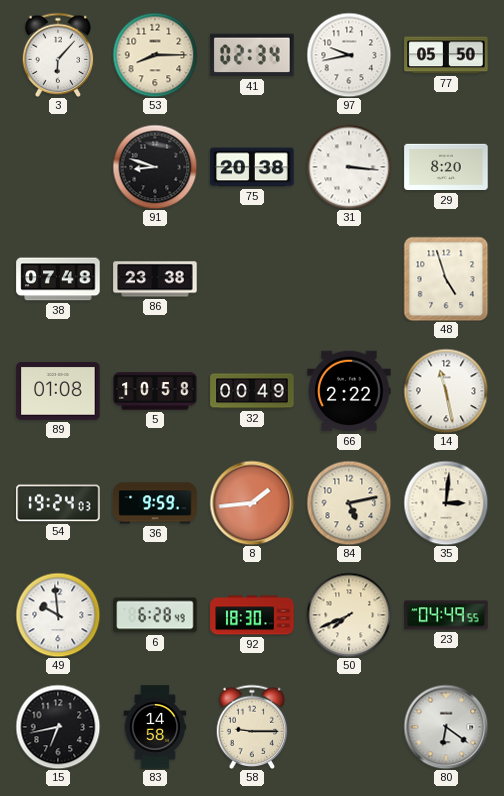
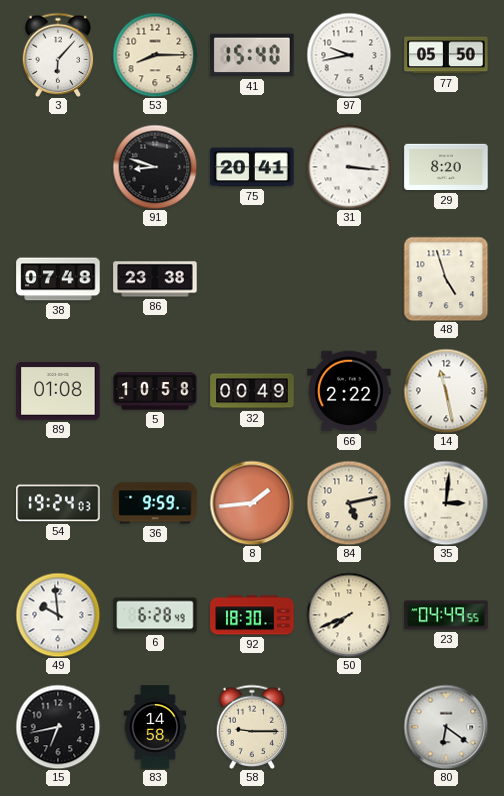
41: 02:34 -> 15:40 (252, 55)
75: 20:38 -> 20:41 (252, 167)
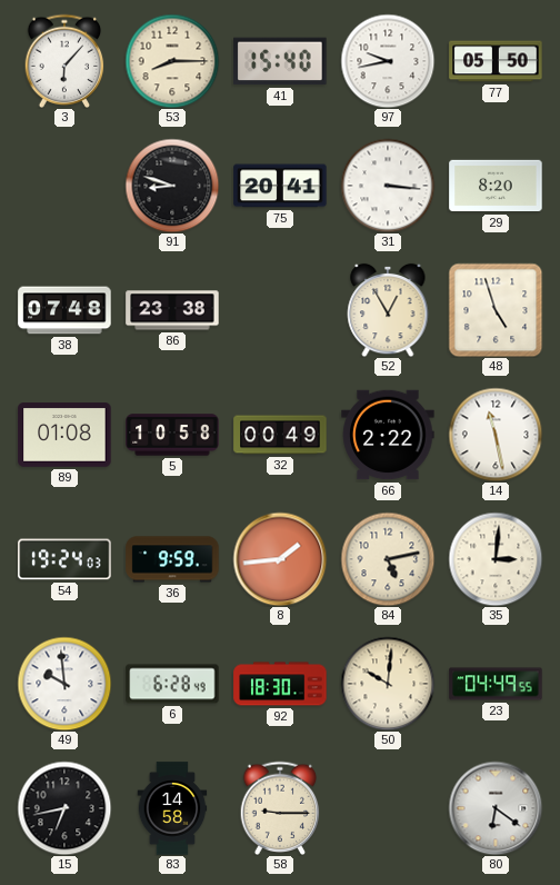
52: none -> 12:55 (388, 310)
50: 7:41 -> 10:01 (388, 684)
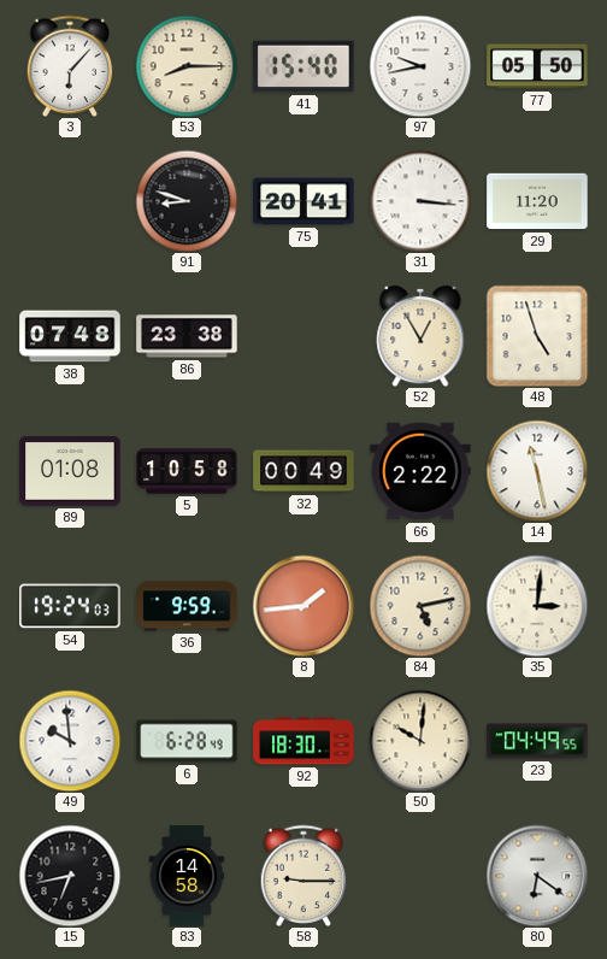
29: 8:20 -> 11:20 (537, 201)
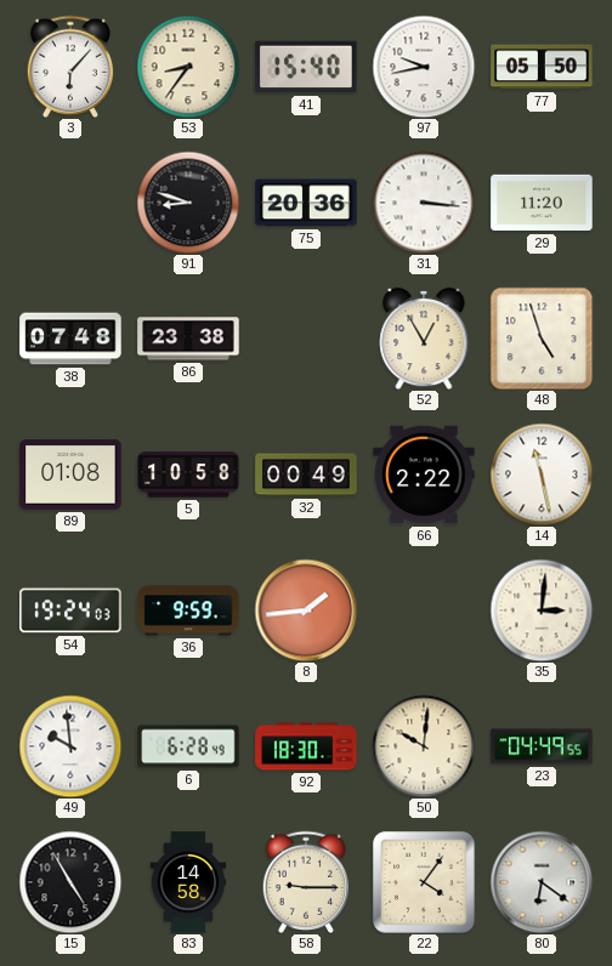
53: 8:15 -> 8:36 (188, 67)
75: 20:41 -> 20:36 (306, 203)
84: 5:13 -> none (420, 606)
15: 6:43 -> 4:55 (70, 882)
22: none -> 4:06 (425, 883)
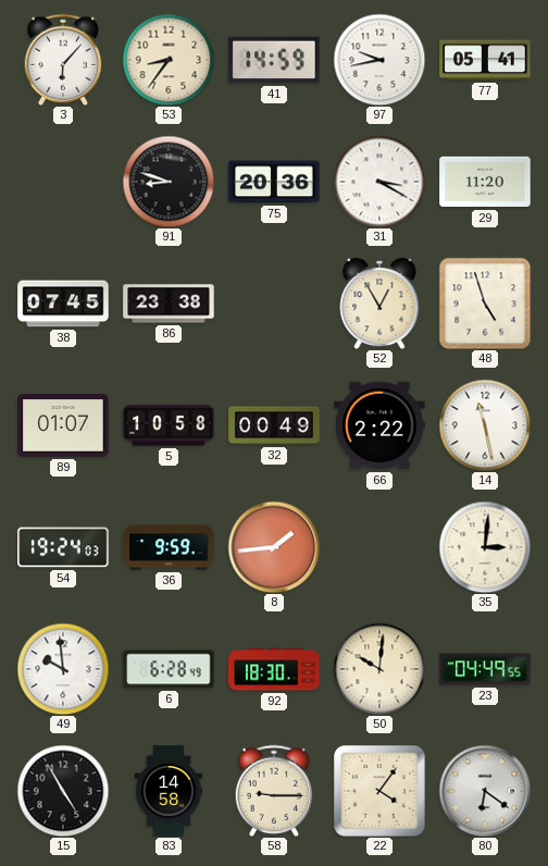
41: 15:40 -> 14:59 (274, 60)
77: 05:50 -> 05:41 (485, 60)
31: 3:16 -> 3:20 (379, 182)
38: 07:48 -> 07:45 (63, 304)
89: 01:08 -> 01:07 (63, 425)
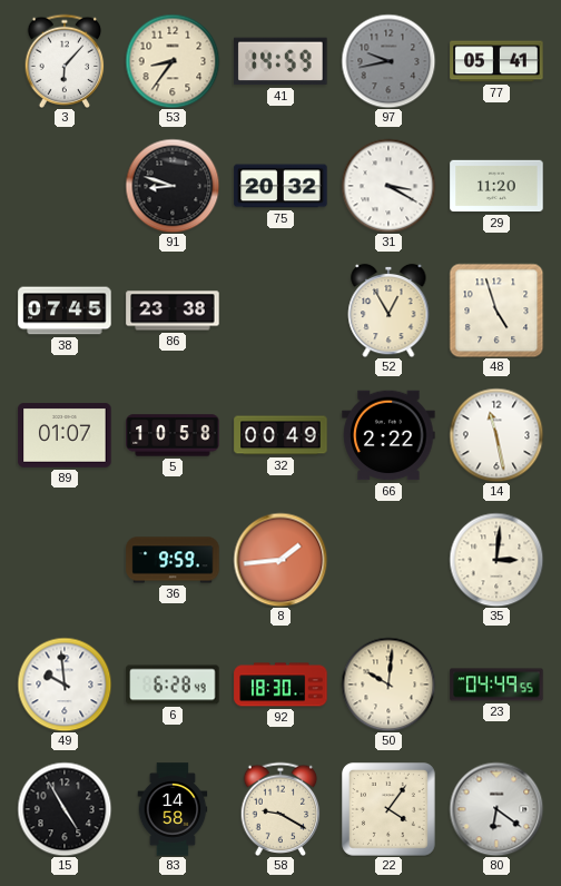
97 dial: white -> grey (388, 61)
75: 20:36 -> 20:32 (280, 186)
54: 19:24 -> none (63, 547)
58: 9:15 -> 9:20 (280, 808)
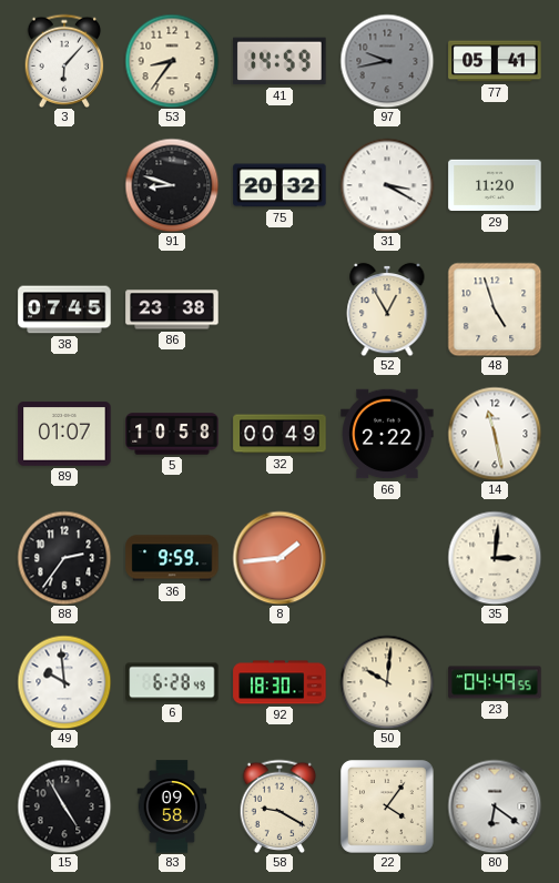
88: none -> 2:36 (64, 558)
83: 14:58 -> 09:58 (172, 806)
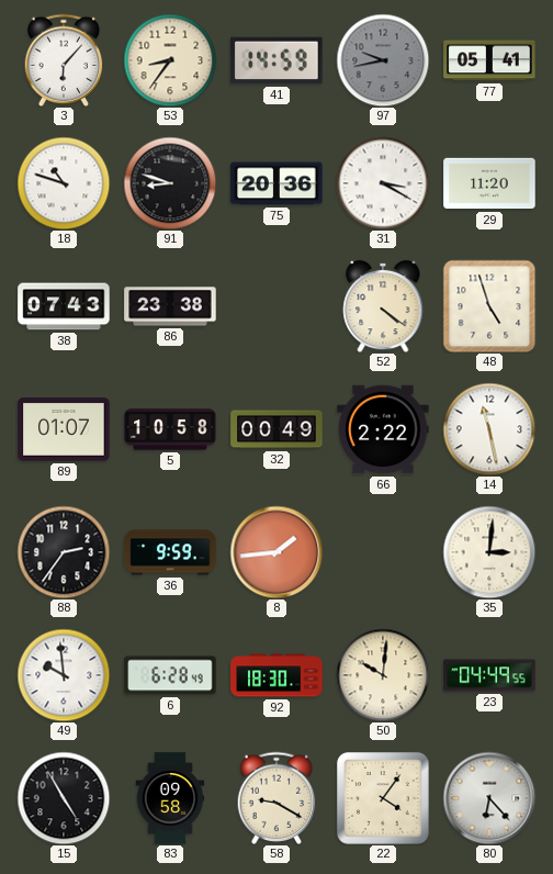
18: none -> 10:48 (64, 183)
75: 20:32 -> 20:36 (276, 183)
38: 07:45 -> 07:43 (64, 306)
52: 12:55 -> 4:21 (383, 306)
80: 6:21 -> 6:23 (489, 798)
